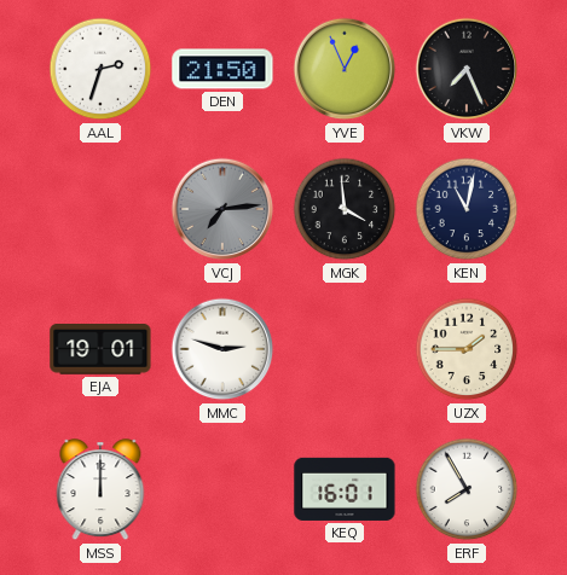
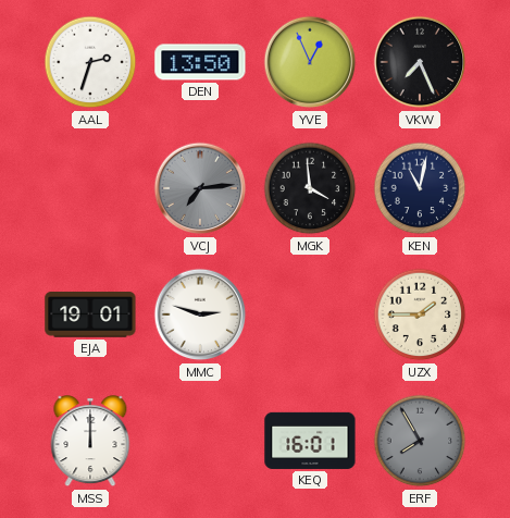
DEN: 21:50 -> 13:50 (200, 62)
ERF dial: white -> grey (420, 441)
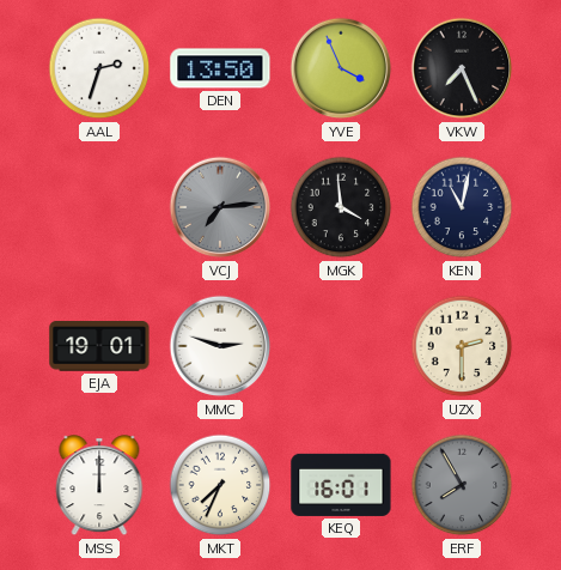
YVE: 12:56 -> 3:56 (341, 68)
UZX: 1:45 -> 2:30 (462, 346)
MKT: none -> 7:34 (220, 485)
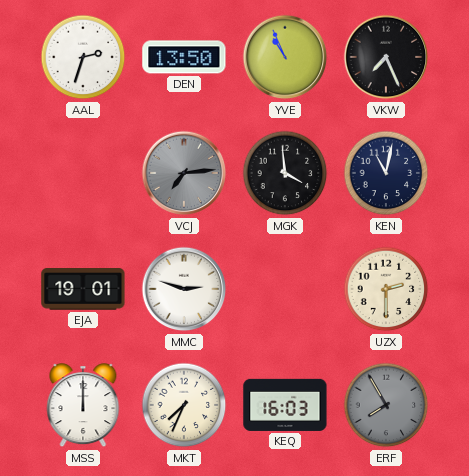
YVE: 3:56 -> 10:56 (285, 57)
KEQ: 16:01 -> 16:03 (285, 405)
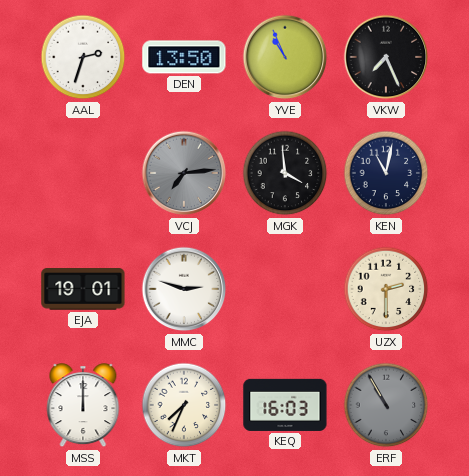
ERF: 7:55 -> 10:55 (386, 405)
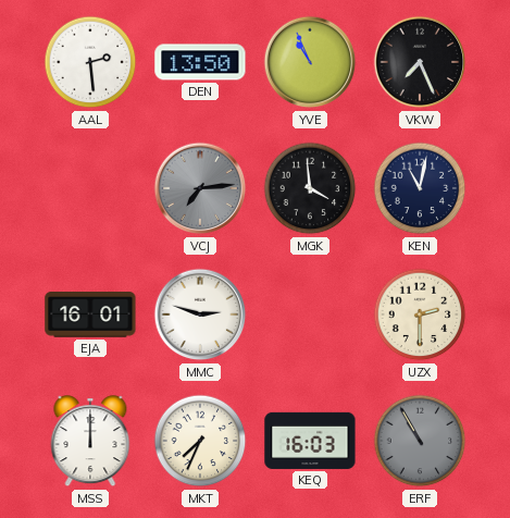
AAL: 2:33 -> 2:29 (90, 62)
EJA: 19:01 -> 16:01 (90, 314)
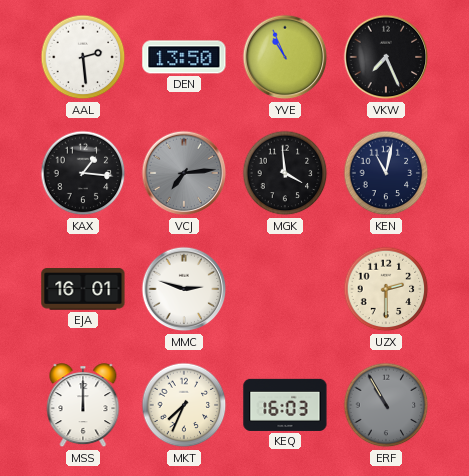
KAX: none -> 1:16 (83, 173)
